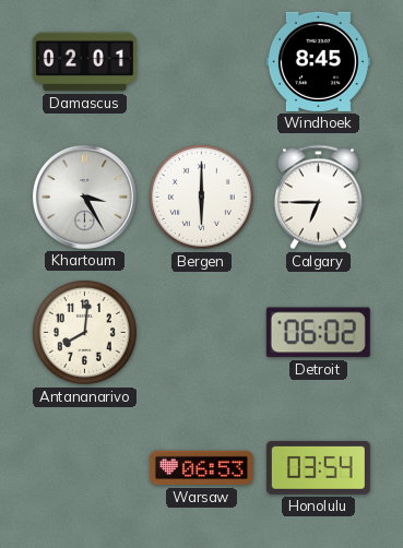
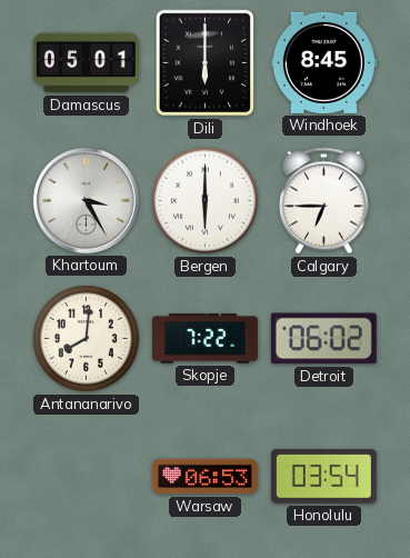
Damascus: 02:01 -> 05:01 (86, 63)
Dili: none -> 6:00 (206, 63)
Skopje: none -> 7:22 (204, 339)
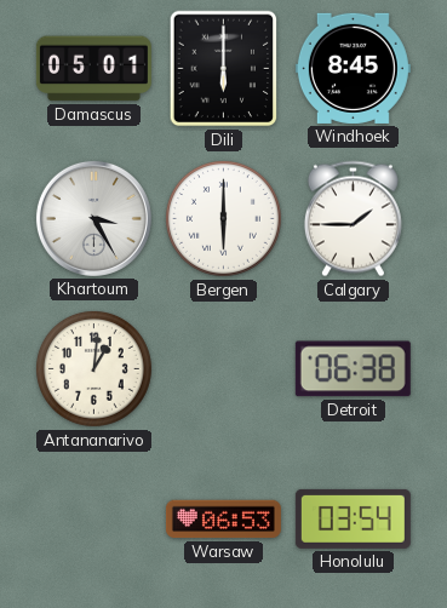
Calgary: 6:45 -> 1:45 (353, 219)
Antananarivo: 8:01 -> 1:01 (93, 368)
Skopje: 7:22 -> none (204, 339)
Detroit: 06:02 -> 06:38 (353, 369)
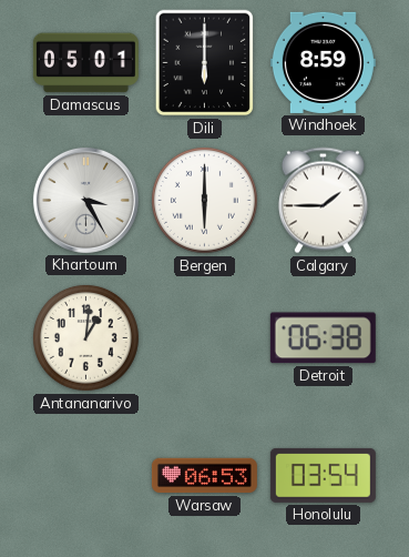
Windhoek: 8:45 -> 8:59 (323, 62)
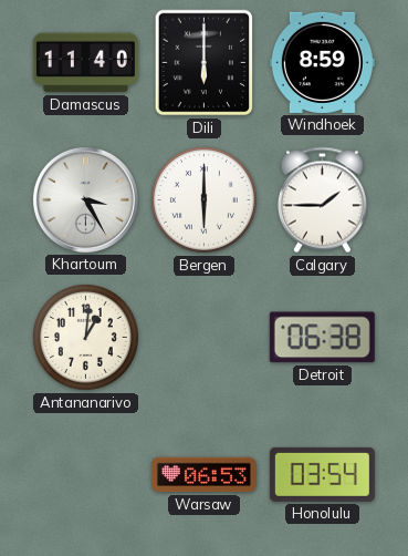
Damascus: 05:01 -> 11:40 (85, 63)
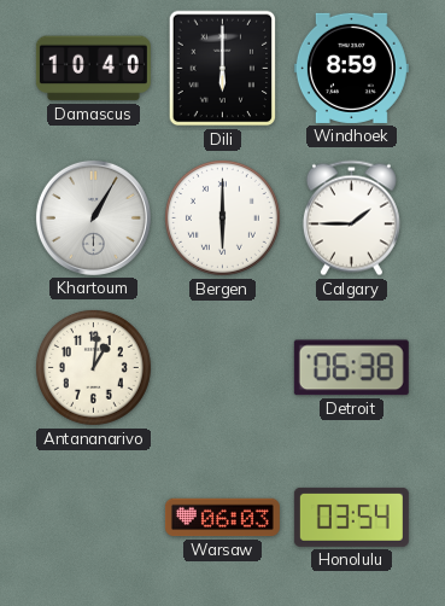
Damascus: 11:40 -> 10:40 (93, 69)
Khartoum: 3:25 -> 1:05 (93, 217)
Warsaw: 06:53 -> 06:03 (222, 518)
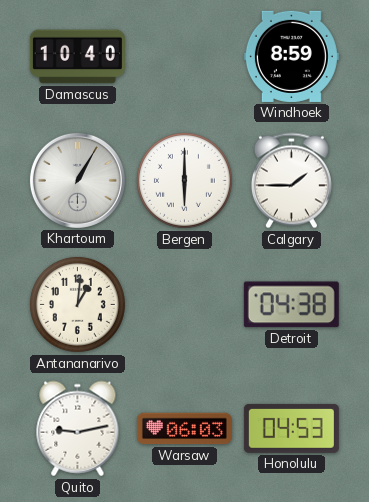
Dili: 6:00 -> none (223, 69)
Detroit: 06:38 -> 04:38 (291, 305)
Quito: none -> 9:13 (78, 429)
Honolulu: 03:54 -> 04:53 (291, 428)
